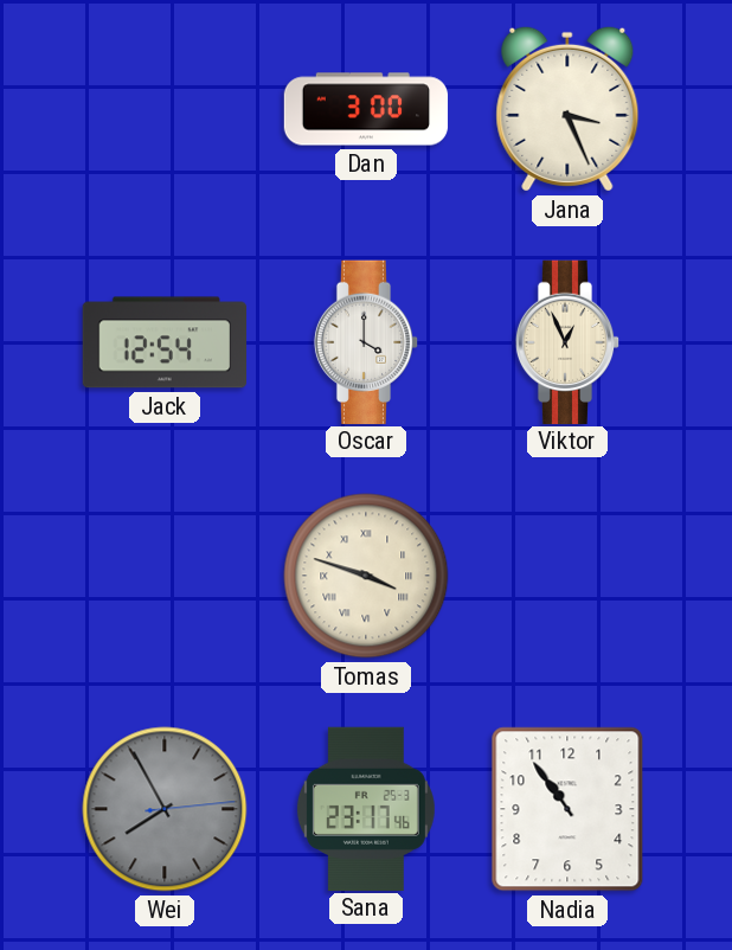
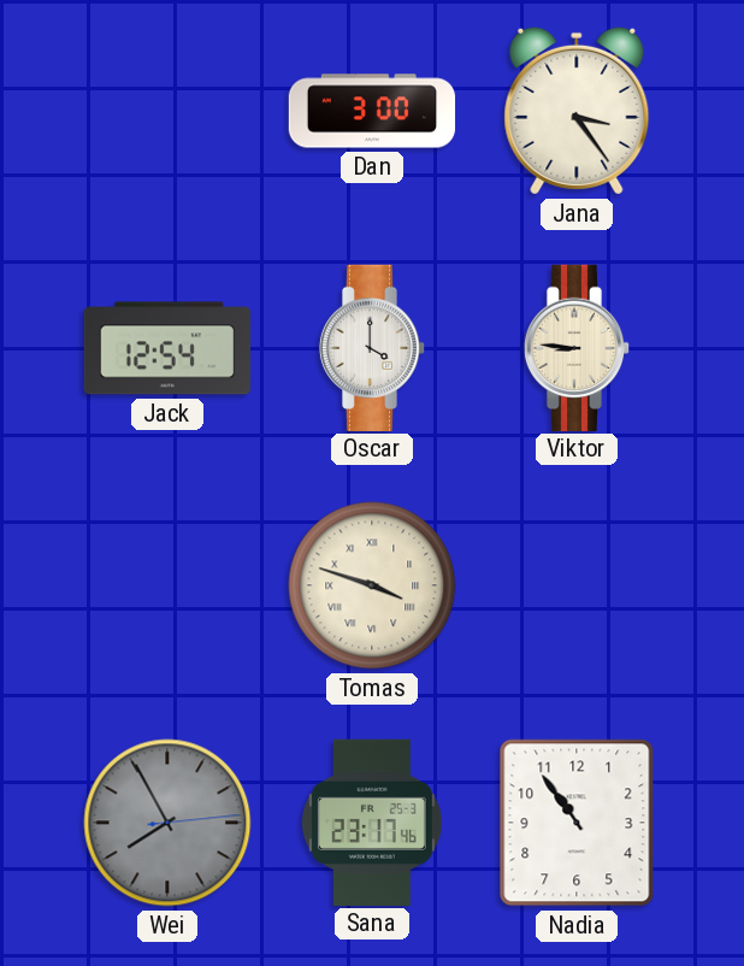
Jana: 3:26 -> 3:24 (577, 111)
Viktor: 12:56 -> 8:46 (577, 347)
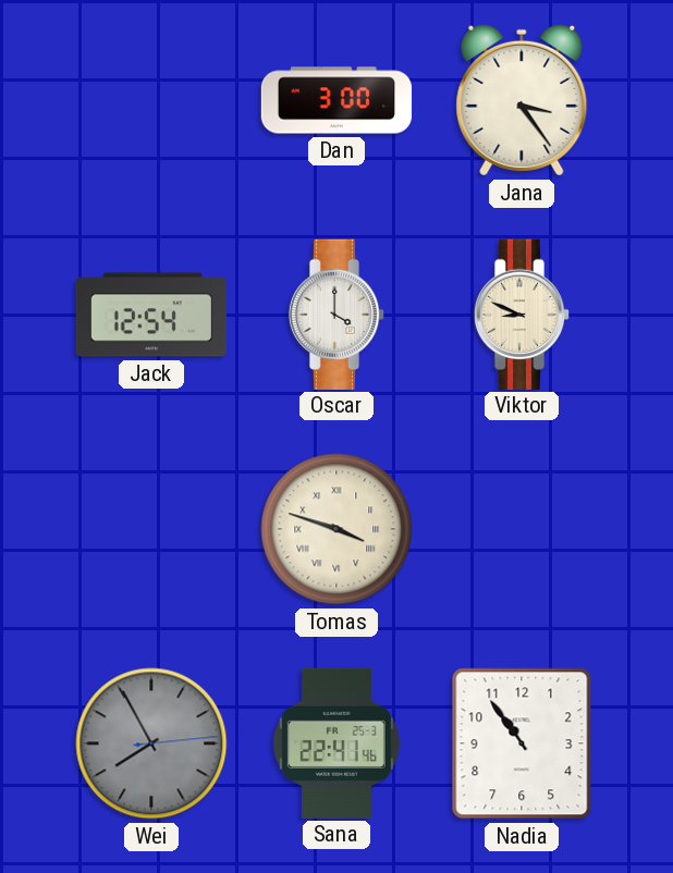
Viktor: 8:46 -> 8:49 (522, 313)
Sana: 23:17 -> 22:41 (337, 742)
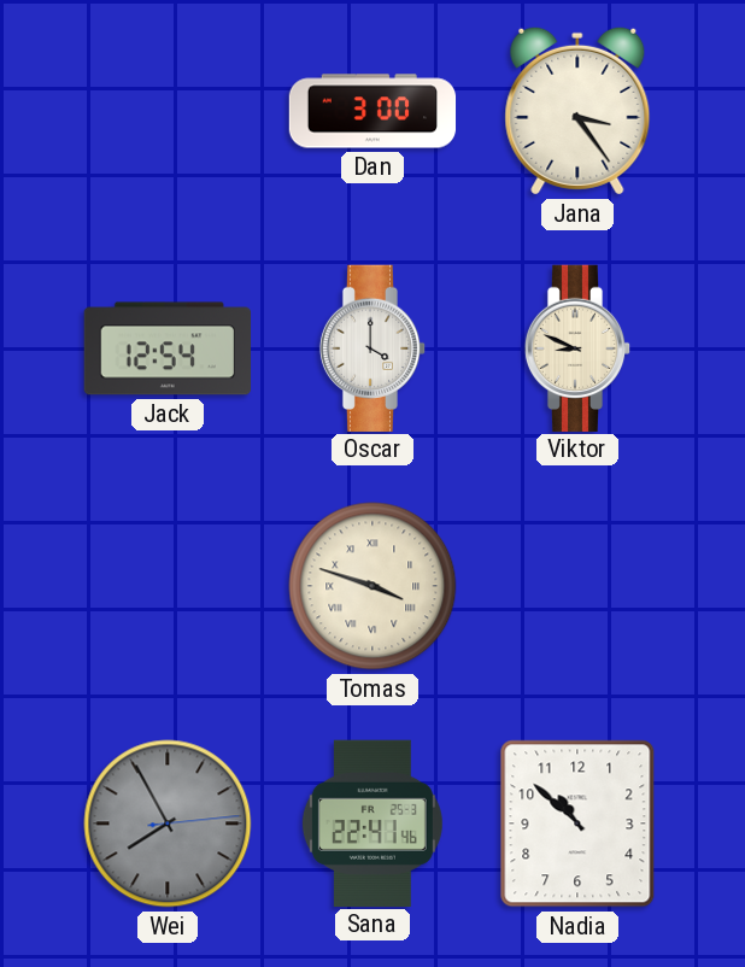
Nadia: 10:54 -> 10:52 (577, 824)
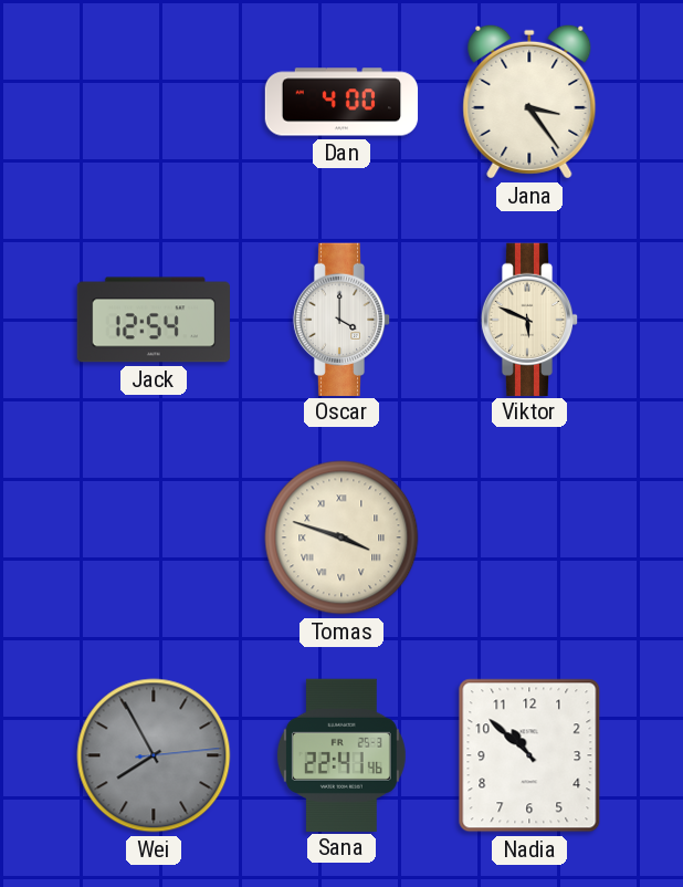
Dan: 3:00 -> 4:00 (341, 102)
Viktor: 8:49 -> 5:49 (529, 319)
